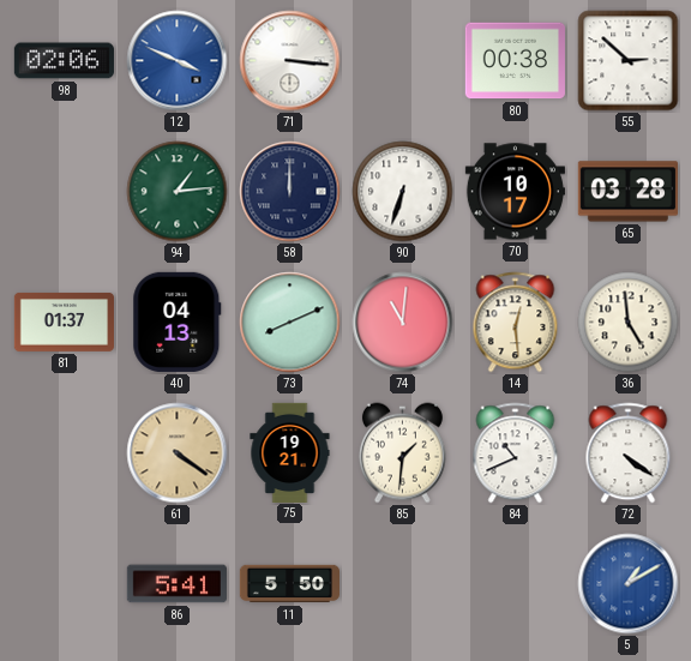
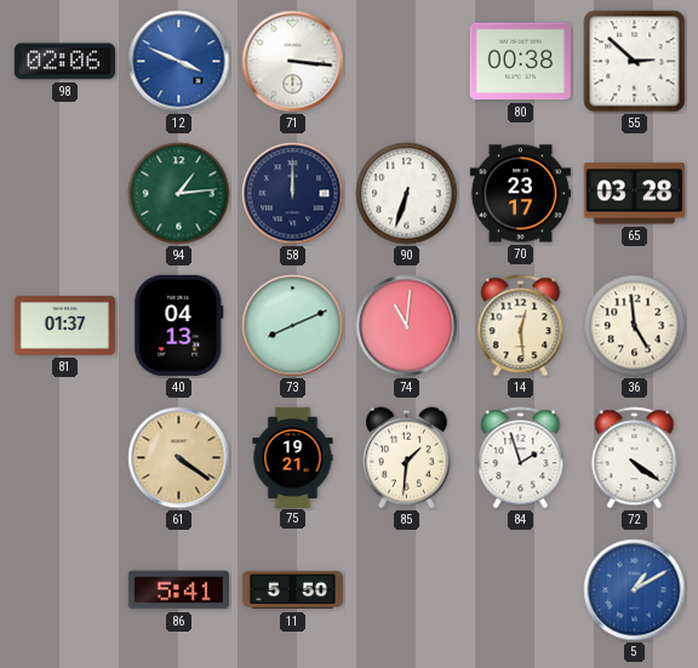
70: 10:17 -> 23:17 (520, 194)
84: 10:41 -> 1:57 (521, 458)
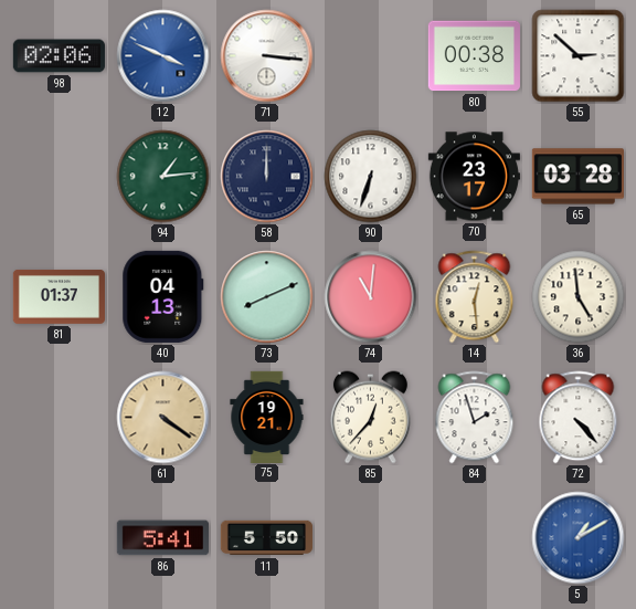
85: 1:31 -> 12:37 (370, 418)
72: 4:21 -> 4:23 (579, 418)
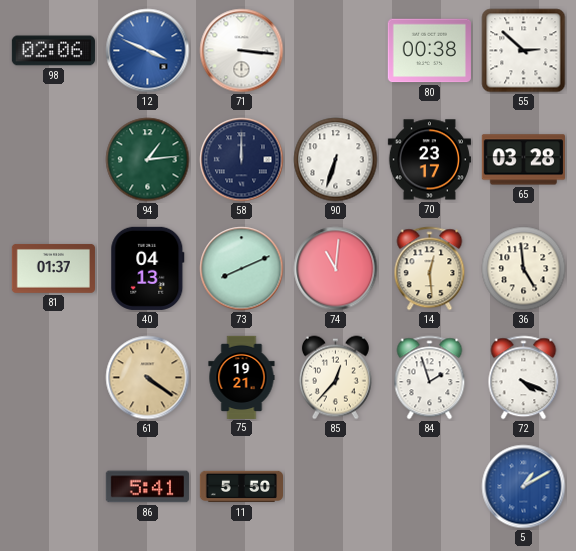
72: 4:23 -> 4:19 (524, 378)
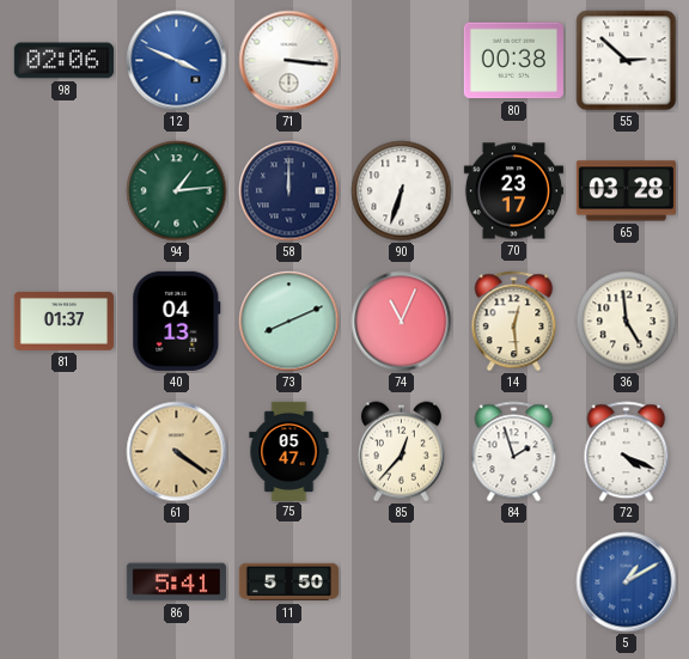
74: 11:01 -> 11:04 (402, 322)
75: 19:21 -> 05:47 (289, 451)
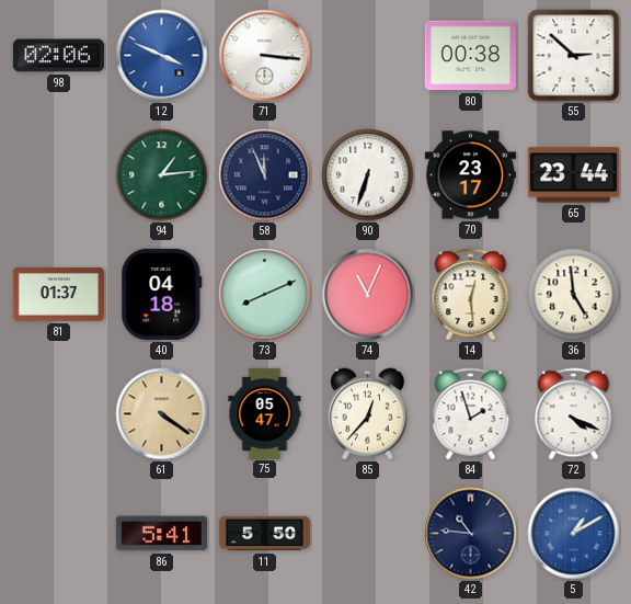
58: 12:00 -> 11:56 (265, 175)
65: 03:28 -> 23:44 (573, 175)
40: 04:13 -> 04:18 (162, 294)
42: none -> 10:46 (471, 534)
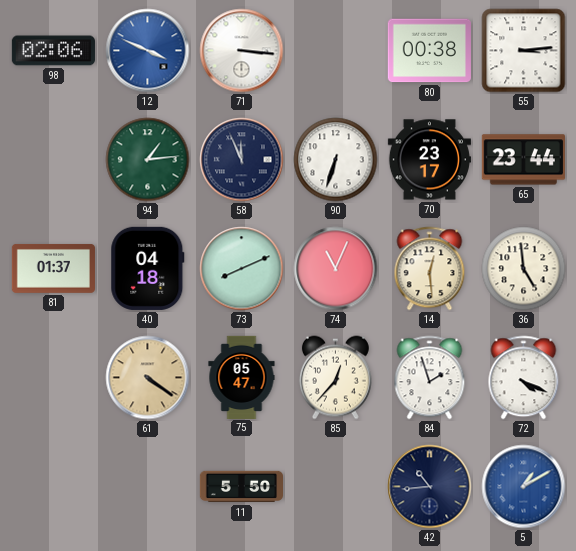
55: 2:52 -> 3:14 (524, 51)
86: 5:41 -> none (161, 534)
42: 10:46 -> 10:44 (430, 487)
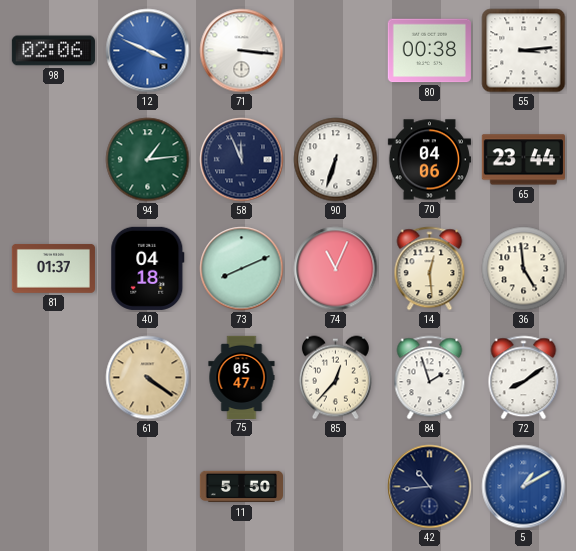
70: 23:17 -> 04:06 (429, 160)
72: 4:19 -> 8:09 (524, 378)
